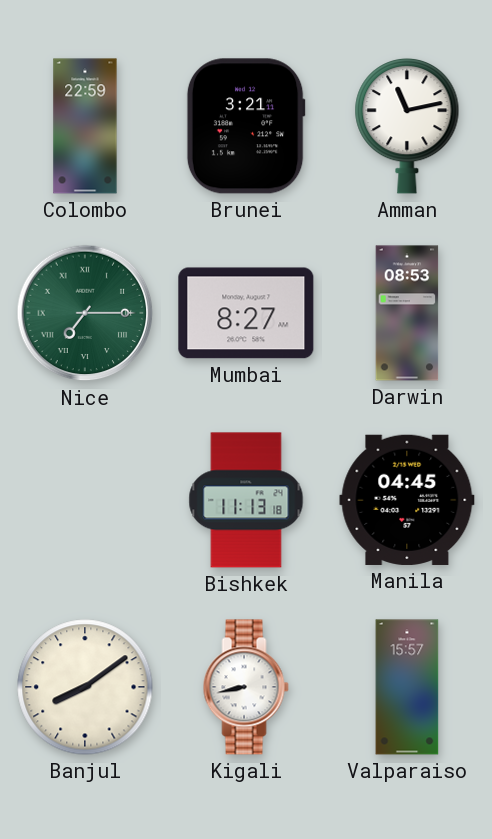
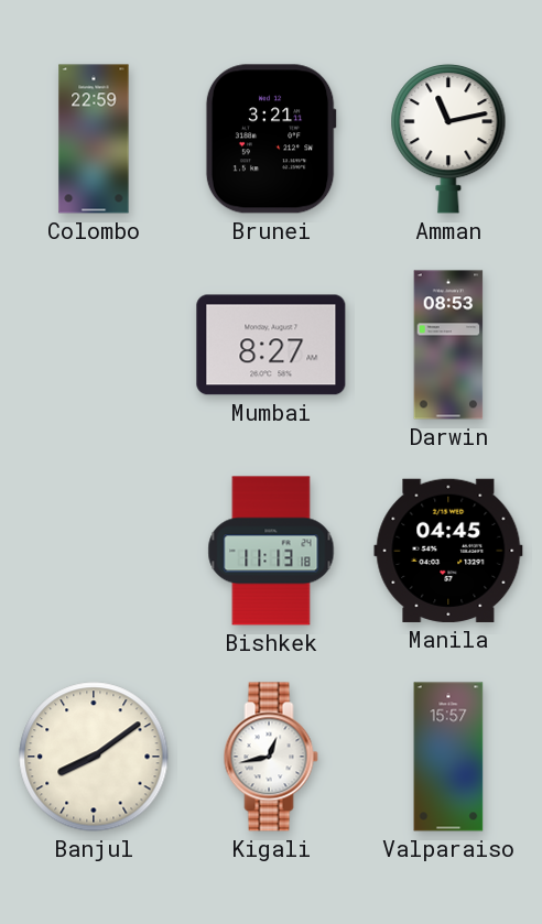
Nice: 7:15 -> none (85, 313)
Kigali: 8:43 -> 12:43 (271, 757)
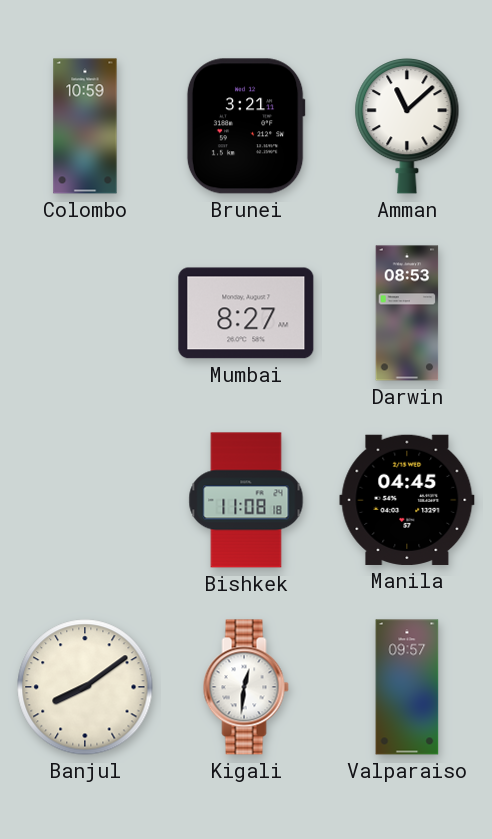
Colombo: 22:59 -> 10:59 (85, 126)
Amman: 11:13 -> 11:08 (407, 126)
Bishkek: 11:13 -> 11:08 (246, 500)
Kigali: 12:43 -> 12:31 (246, 687)
Valparaiso: 15:57 -> 09:57 (407, 687)
